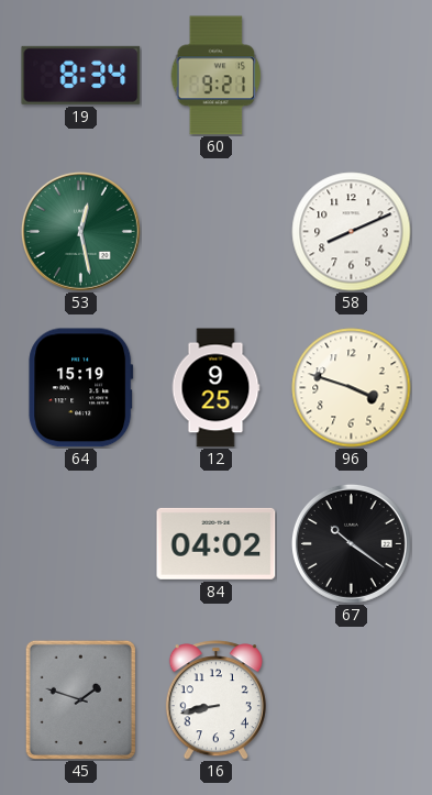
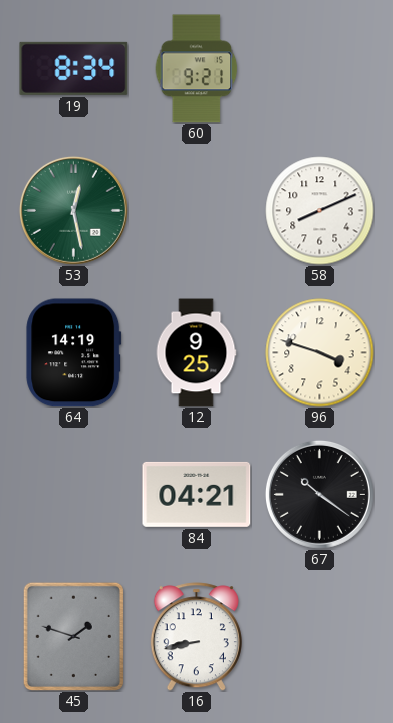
64: 15:19 -> 14:19 (74, 353)
84: 04:02 -> 04:21 (197, 494)
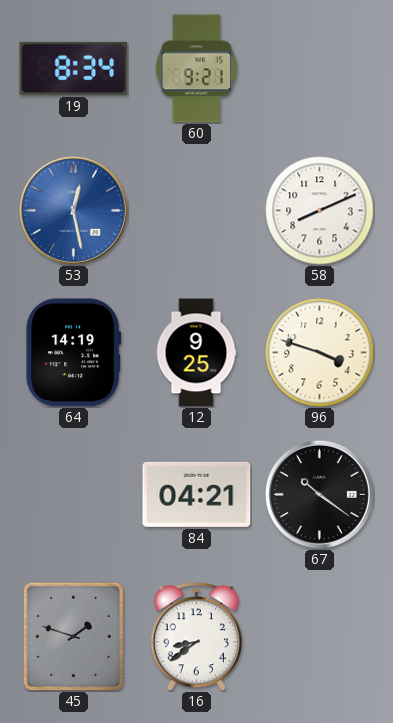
53 dial: green -> blue (73, 210)
16: 8:43 -> 8:39 (196, 637)
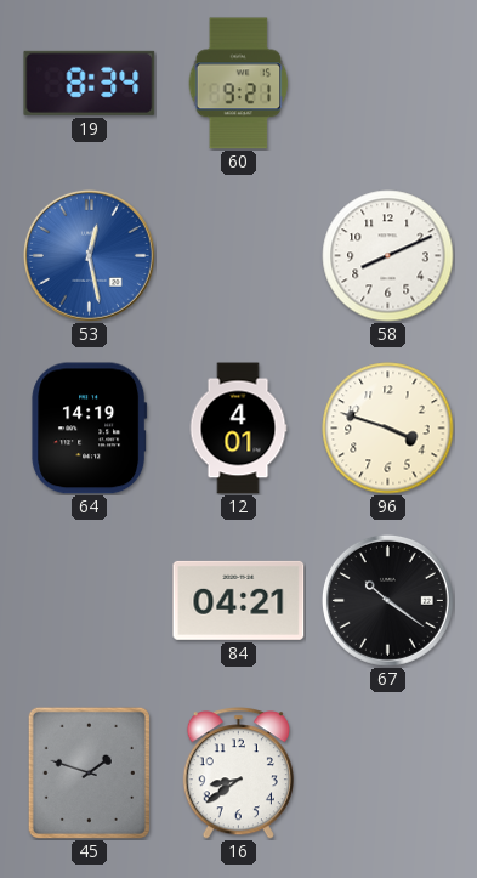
12: 9:25 -> 4:01 (238, 429)
